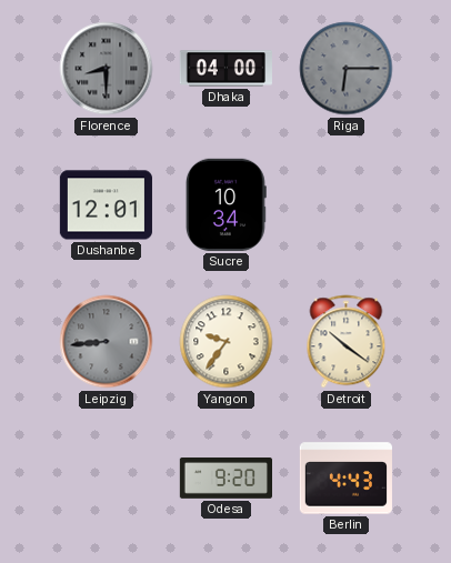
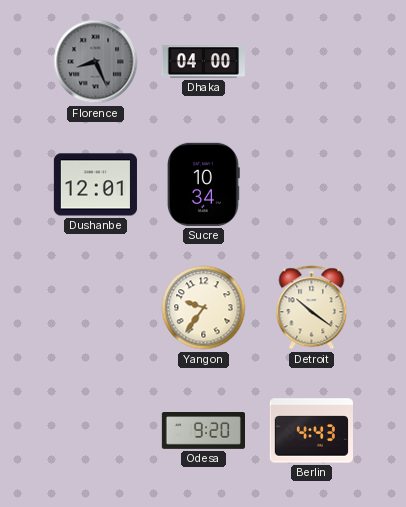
Florence: 8:30 -> 8:26 (96, 62)
Riga: 6:15 -> none (347, 69)
Leipzig: 8:44 -> none (107, 342)
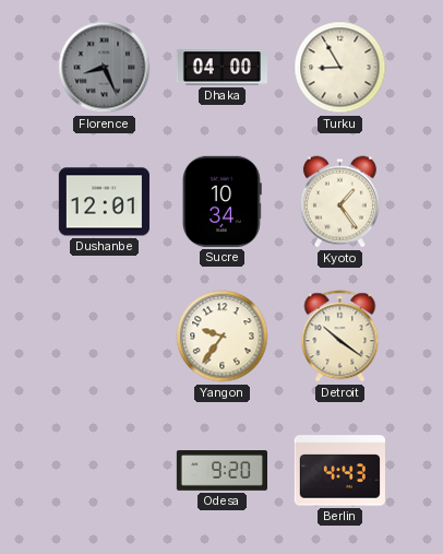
Turku: none -> 8:55 (340, 68)
Kyoto: none -> 1:24 (339, 202)
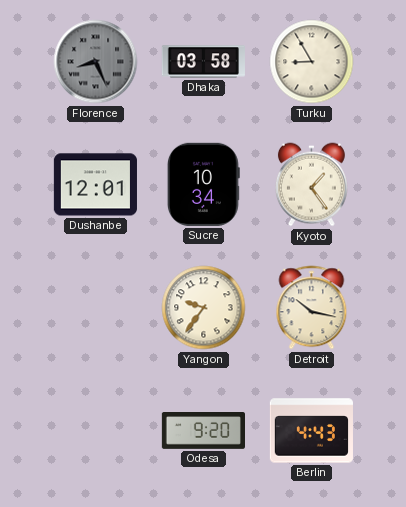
Dhaka: 04:00 -> 03:58 (203, 62)
Detroit: 10:21 -> 10:17 (312, 308)
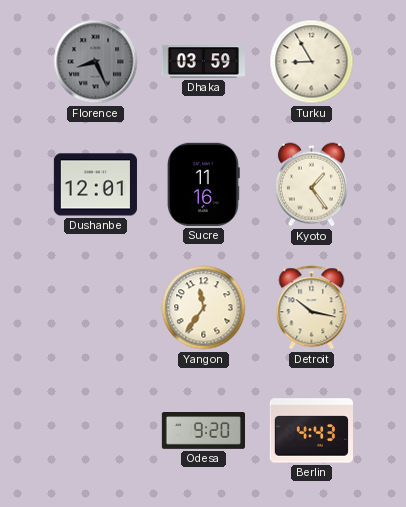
Dhaka: 03:58 -> 03:59 (203, 62)
Sucre: 10:34 -> 11:16 (203, 184)
Yangon: 9:36 -> 11:36 (204, 308)
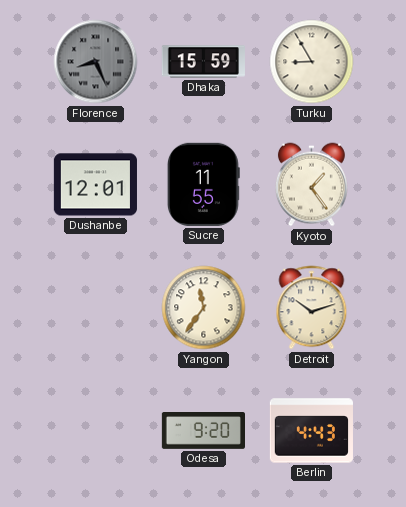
Dhaka: 03:59 -> 15:59 (203, 62)
Sucre: 11:16 -> 11:55 (203, 184)
Detroit: 10:17 -> 10:12 (312, 308)
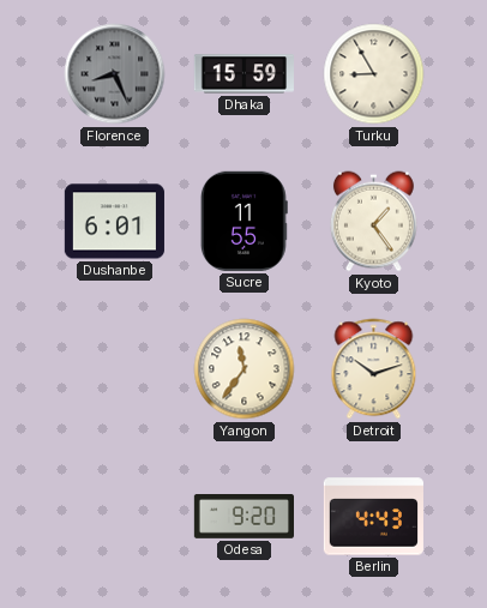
Dushanbe: 12:01 -> 6:01 (114, 222)
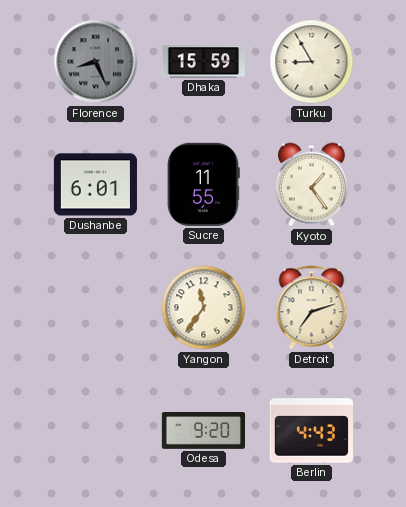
Detroit: 10:12 -> 7:12 (312, 308)
